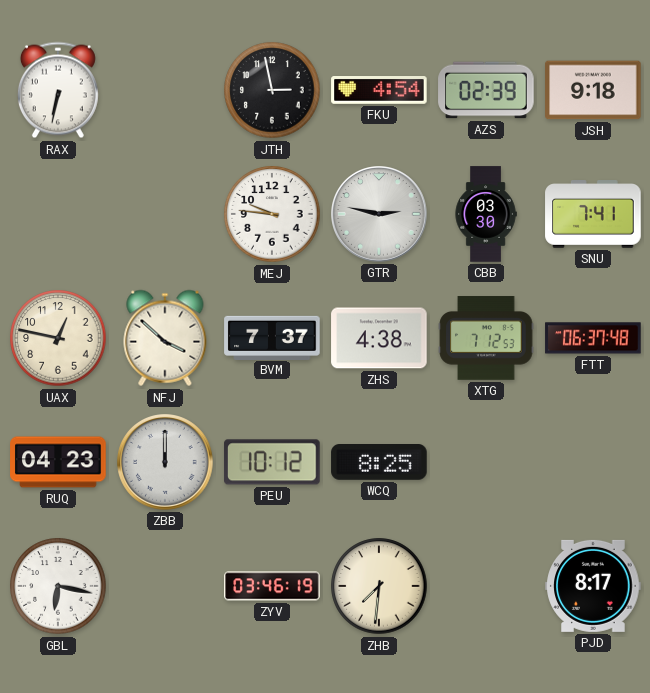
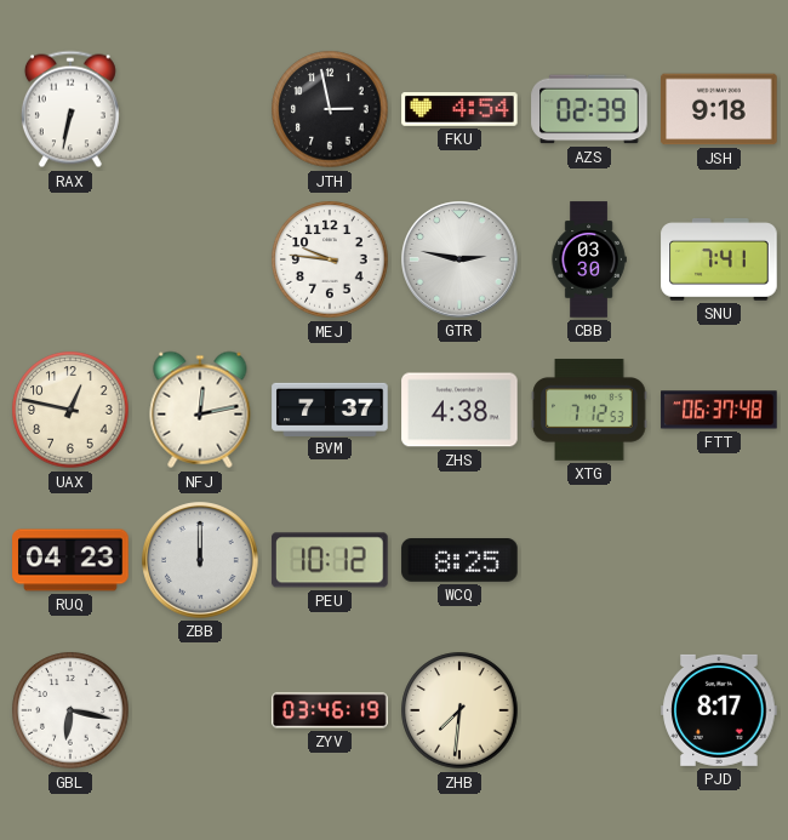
NFJ: 3:52 -> 12:13 (200, 410)
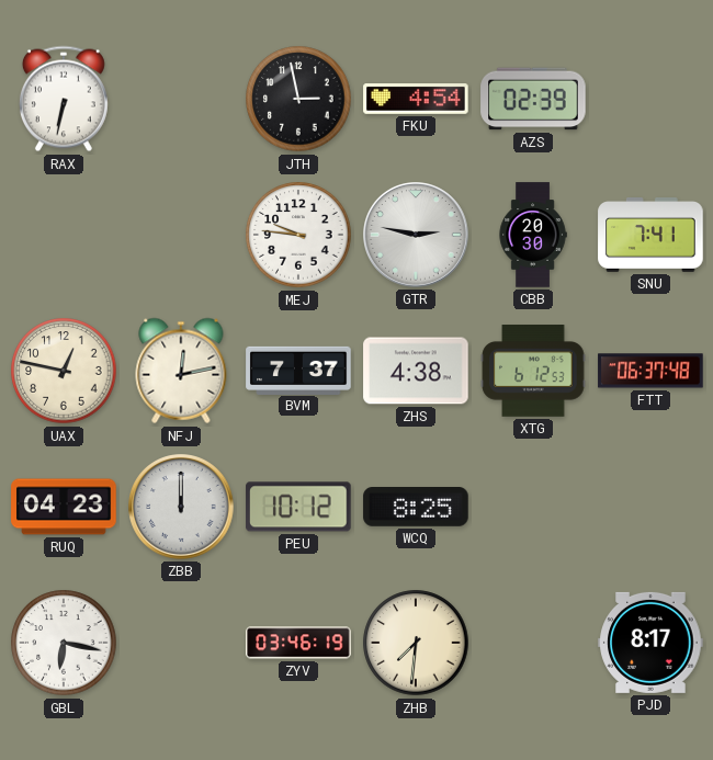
JSH: 9:18 -> none (719, 109)
CBB: 03:30 -> 20:30 (533, 235)
XTG: 7:12 -> 6:12 (533, 371)
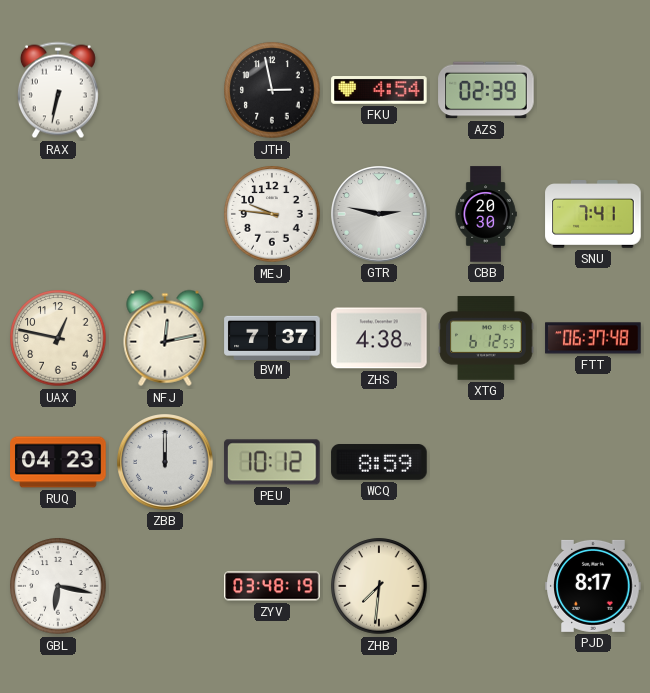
WCQ: 8:25 -> 8:59 (379, 463)
ZYV: 03:46 -> 03:48 (272, 586)
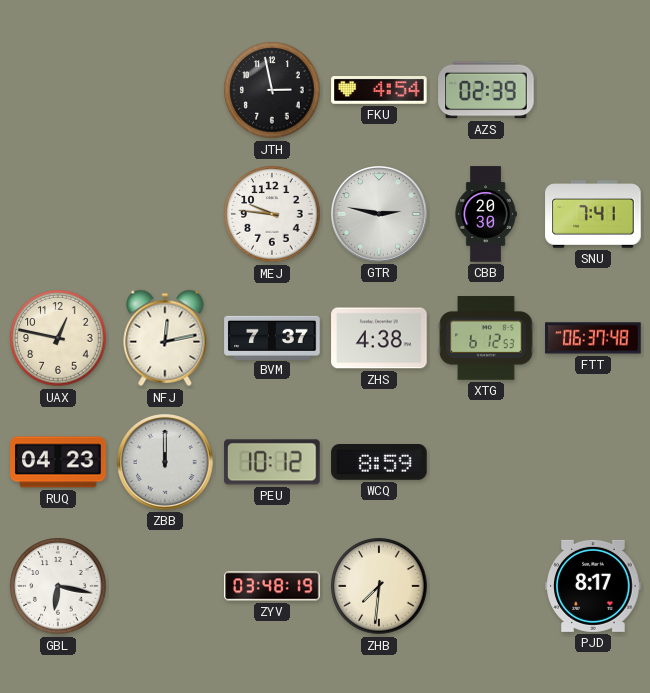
RAX: 6:32 -> none (58, 90)
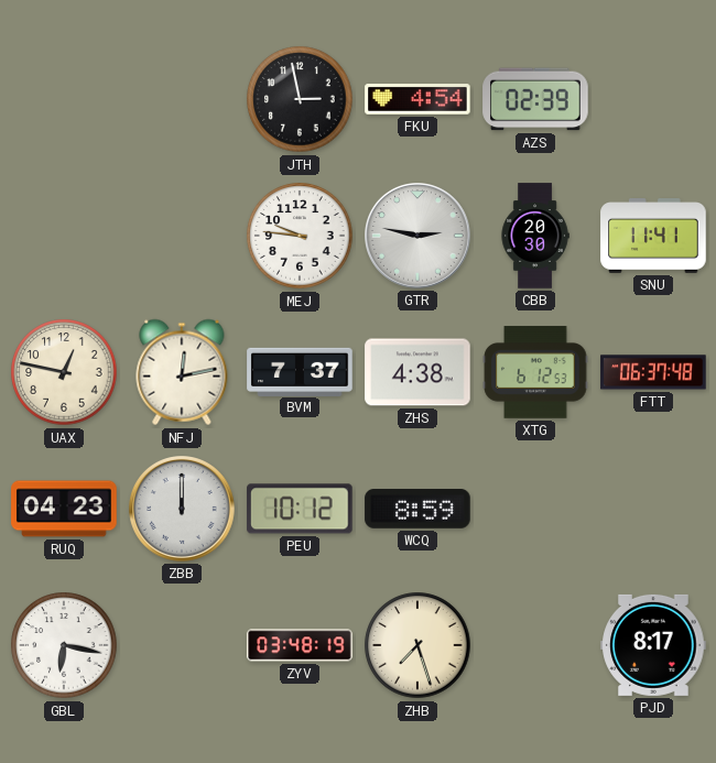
SNU: 7:41 -> 11:41 (653, 237)
ZHB: 7:31 -> 7:27 (417, 645)
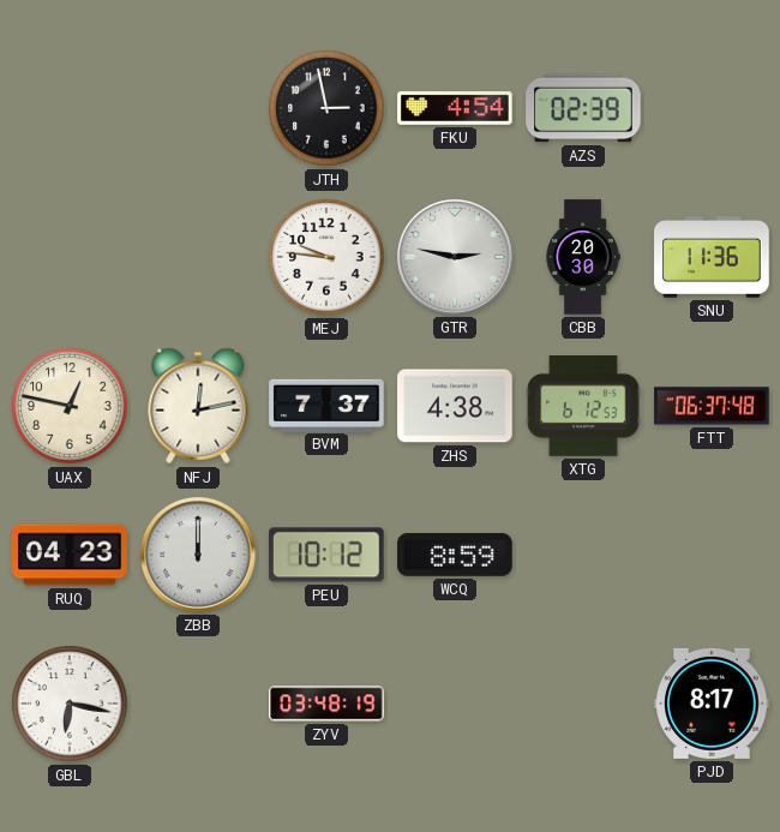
SNU: 11:41 -> 11:36 (712, 258)
ZHB: 7:27 -> none (417, 645)
